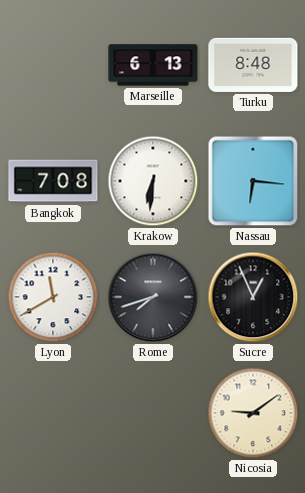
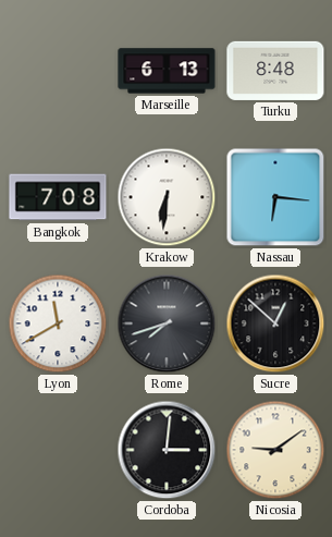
Sucre: 12:56 -> 12:52 (275, 324)
Cordoba: none -> 3:01 (167, 450)
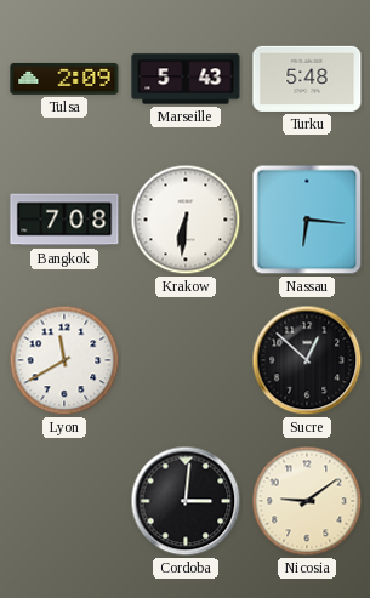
Tulsa: none -> 2:09 (64, 79)
Marseille: 6:13 -> 5:43 (186, 79)
Turku: 8:48 -> 5:48 (307, 79)
Rome: 7:42 -> none (167, 324)
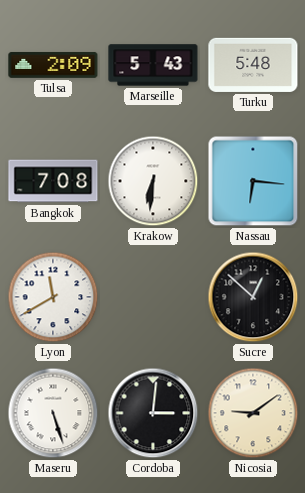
Maseru: none -> 5:27 (53, 413)
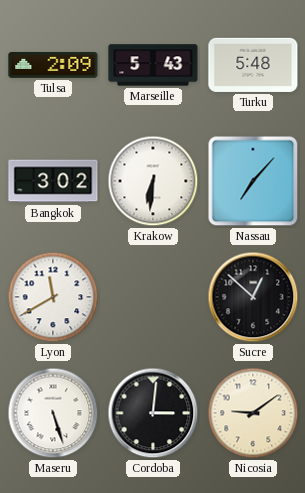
Bangkok: 7:08 -> 3:02 (53, 181)
Nassau: 6:16 -> 7:07 (253, 181)
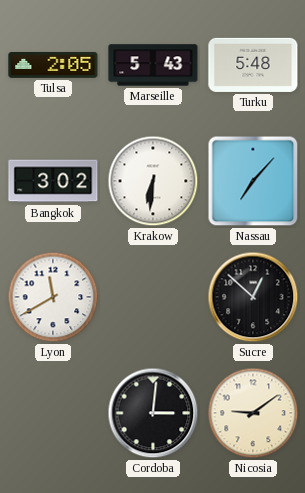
Tulsa: 2:09 -> 2:05 (53, 65)
Maseru: 5:27 -> none (53, 413)
